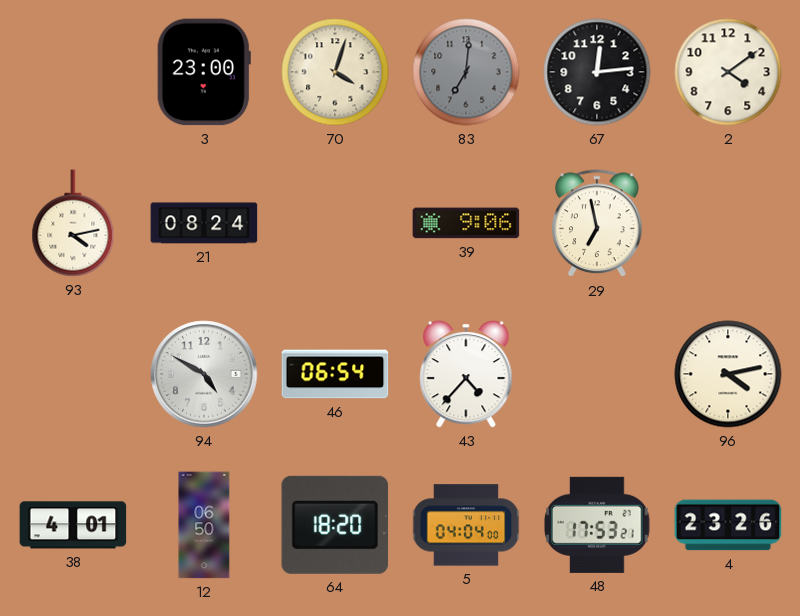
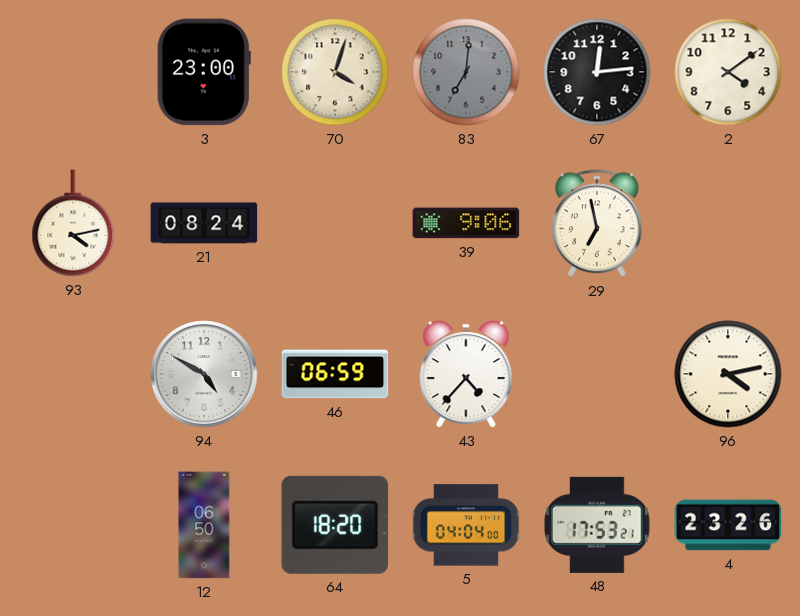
46: 06:54 -> 06:59 (335, 374)
38: 4:01 -> none (73, 525)
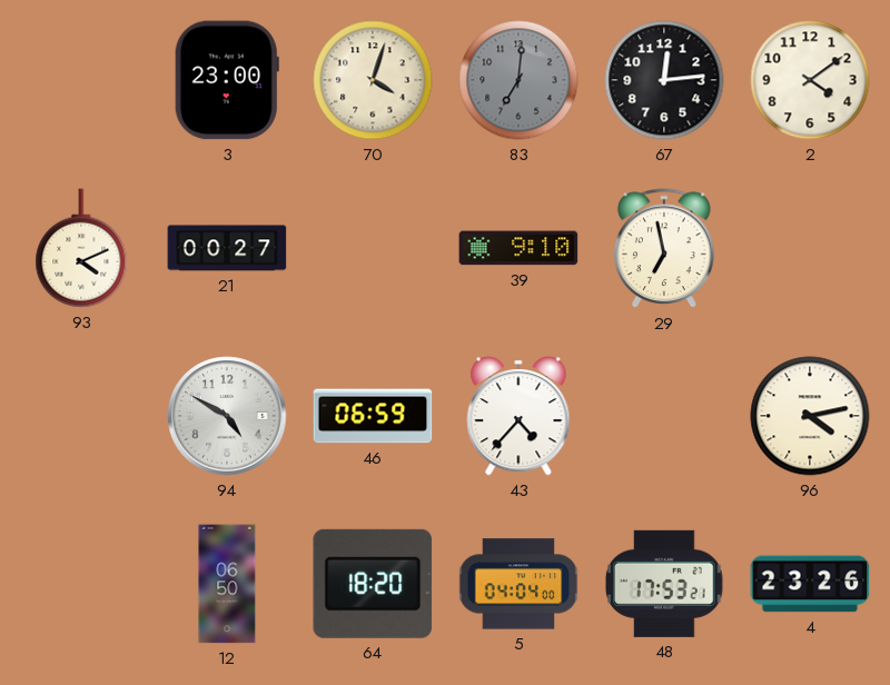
93: 4:13 -> 4:11 (81, 248)
21: 08:24 -> 00:27 (227, 248)
39: 9:06 -> 9:10 (518, 248)
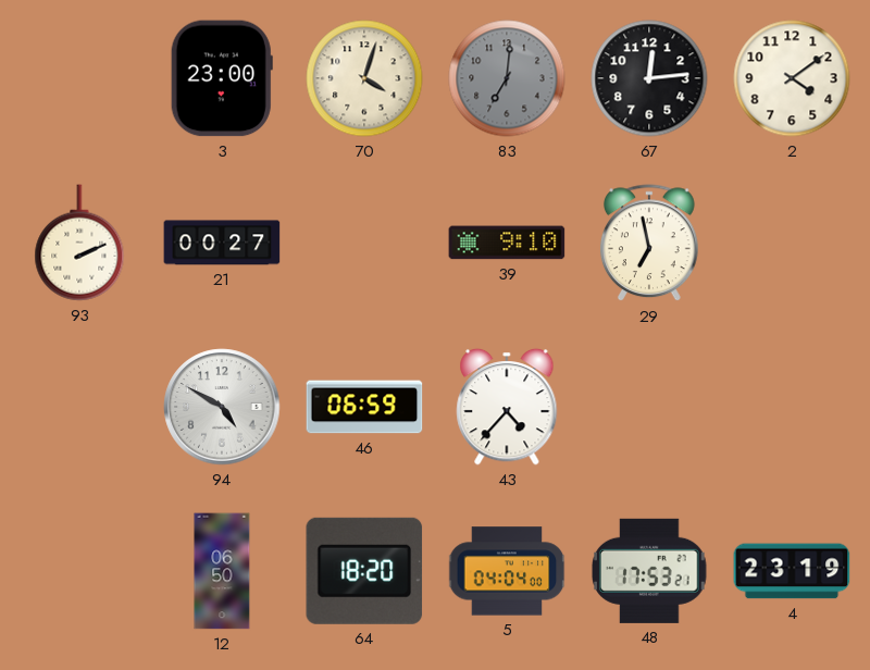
93: 4:11 -> 2:11 (79, 243)
96: 4:13 -> none (810, 416)
4: 23:26 -> 23:19 (792, 571)
